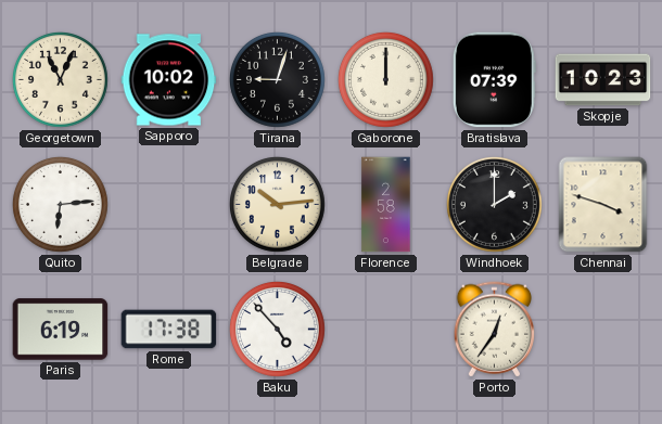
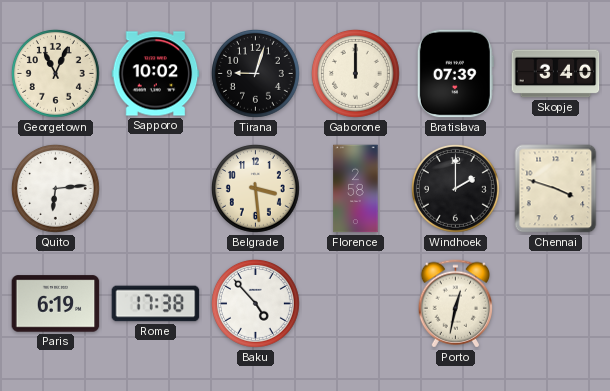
Skopje: 10:23 -> 3:40 (556, 74)
Belgrade: 10:14 -> 3:29 (255, 188)
Porto: 12:36 -> 12:32 (455, 304)
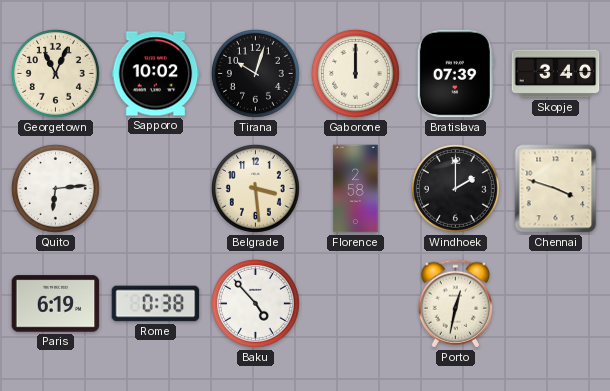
Tirana: 9:03 -> 10:03 (255, 73)
Rome: 17:38 -> 0:38 (156, 304)
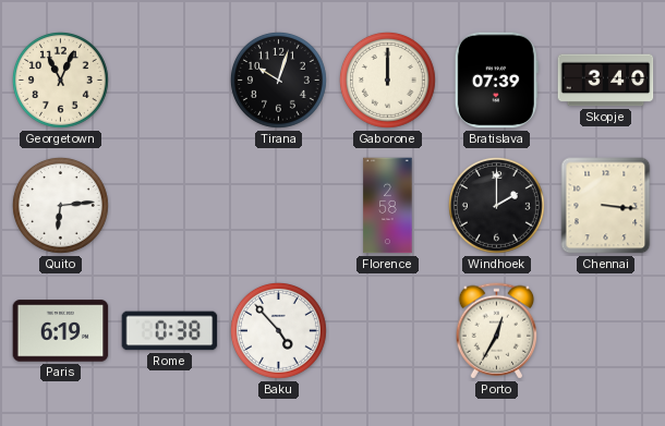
Sapporo: 10:02 -> none (156, 74)
Belgrade: 3:29 -> none (255, 188)
Chennai: 3:48 -> 3:16 (606, 206)
Porto: 12:32 -> 12:35 (496, 331)
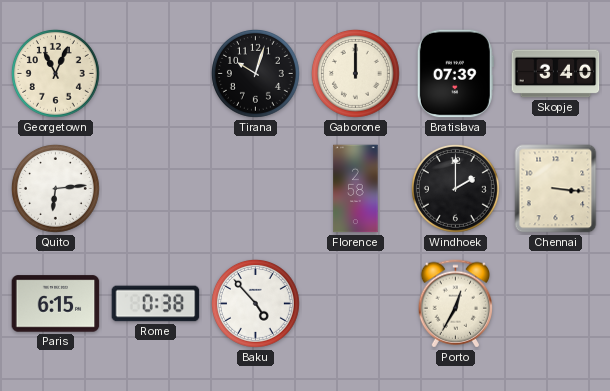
Paris: 6:19 -> 6:15 (56, 304)
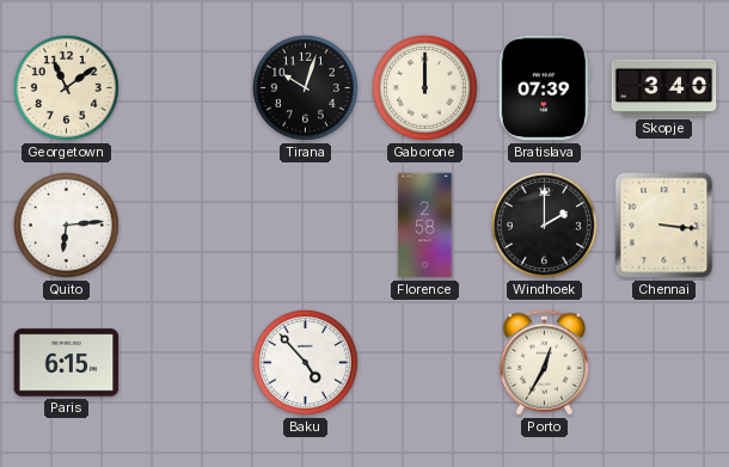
Georgetown: 11:04 -> 11:09 (66, 87)
Rome: 0:38 -> none (156, 304)
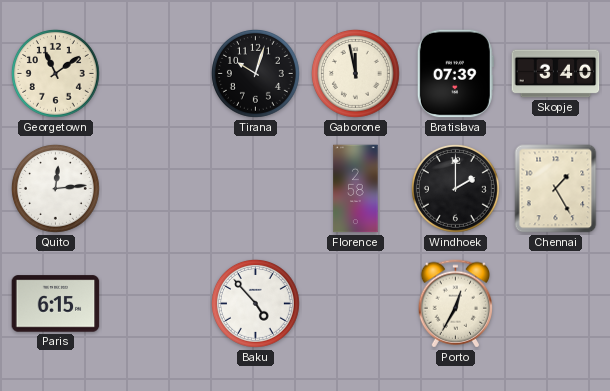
Gaborone: 12:00 -> 11:58 (355, 73)
Quito: 6:14 -> 12:14 (55, 188)
Chennai: 3:16 -> 1:25 (556, 189)
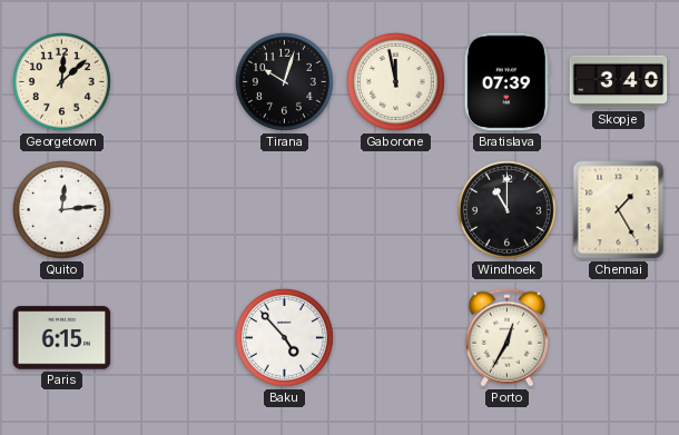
Georgetown: 11:09 -> 12:08 (61, 81)
Florence: 2:58 -> none (356, 189)
Windhoek: 2:00 -> 11:00 (506, 209)
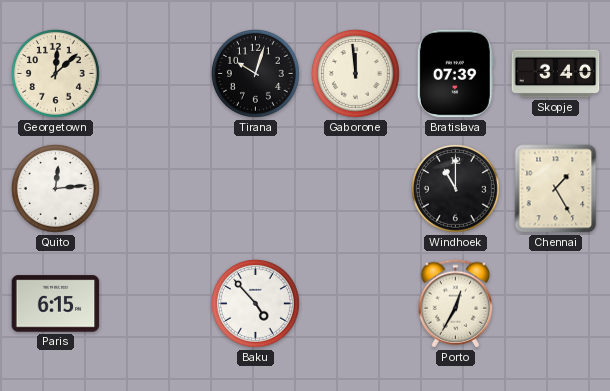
Gaborone: 11:58 -> 11:59 (355, 73)
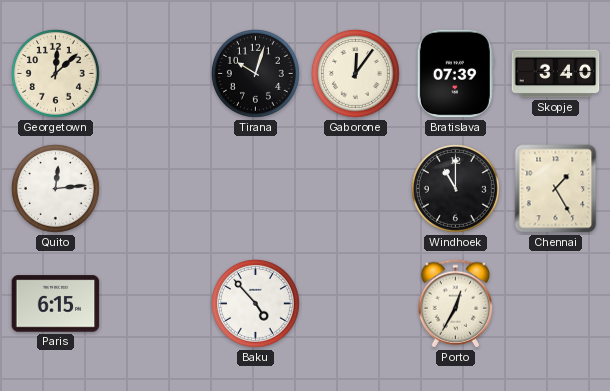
Gaborone: 11:59 -> 12:06 (355, 73)
